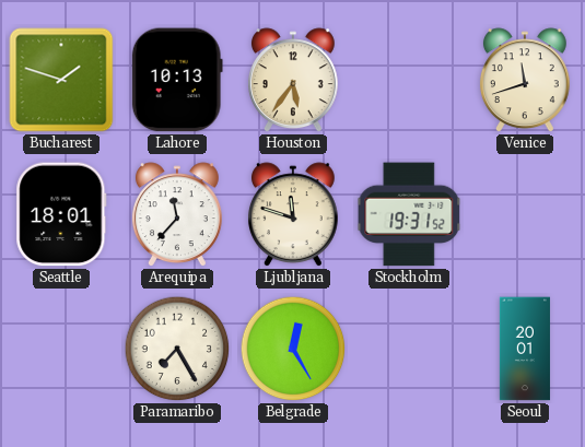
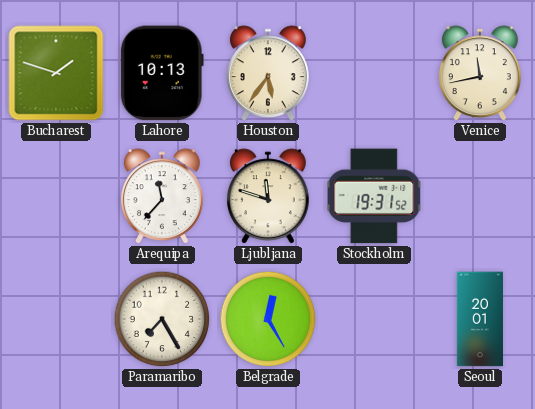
Venice: 11:42 -> 11:43 (480, 74)
Seattle: 18:01 -> none (61, 214)
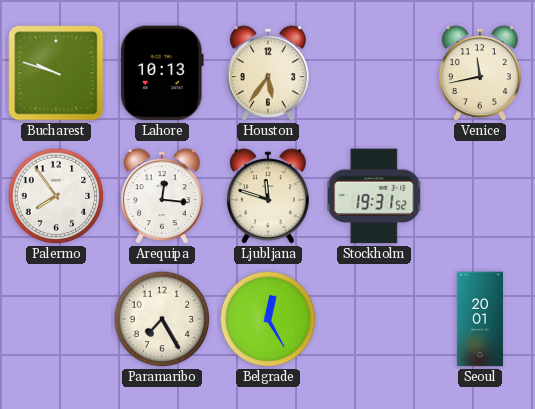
Bucharest: 1:48 -> 9:48 (56, 73)
Palermo: none -> 7:54 (56, 196)
Arequipa: 11:37 -> 12:16 (162, 197)
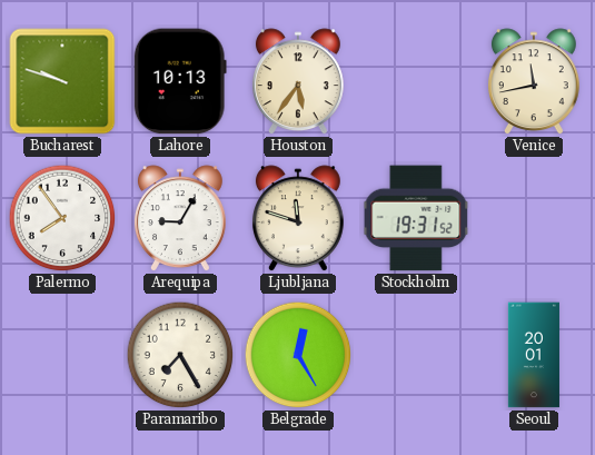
Arequipa: 12:16 -> 9:05 (180, 219)
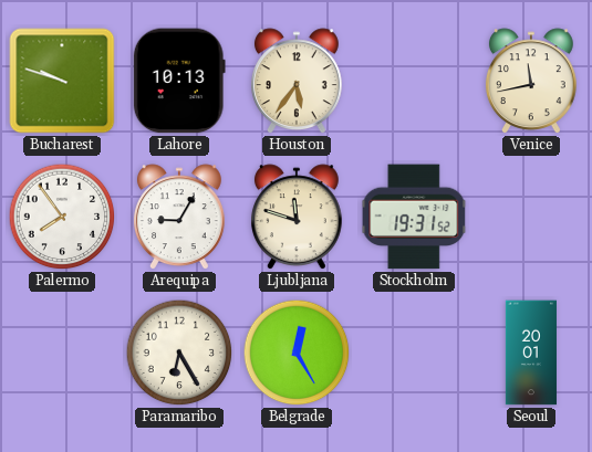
Paramaribo: 7:25 -> 6:25 (179, 353)
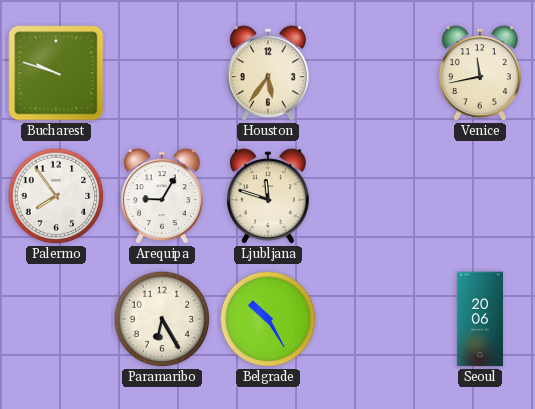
Lahore: 10:13 -> none (179, 81)
Stockholm: 19:31 -> none (414, 217)
Belgrade: 12:25 -> 10:25 (268, 319)
Seoul: 20:01 -> 20:06 (480, 319)
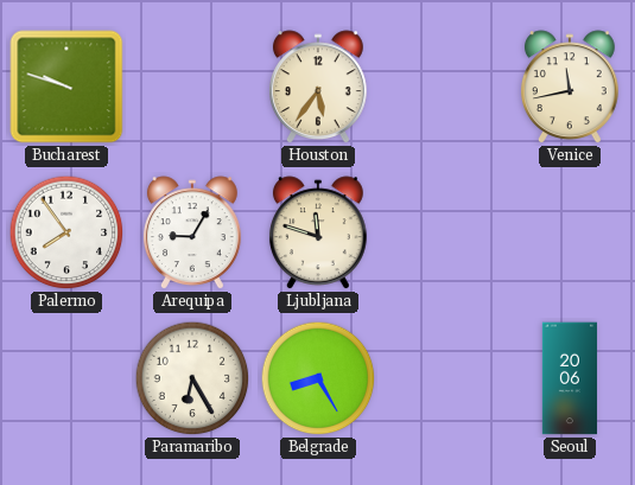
Belgrade: 10:25 -> 8:25 (318, 378)
